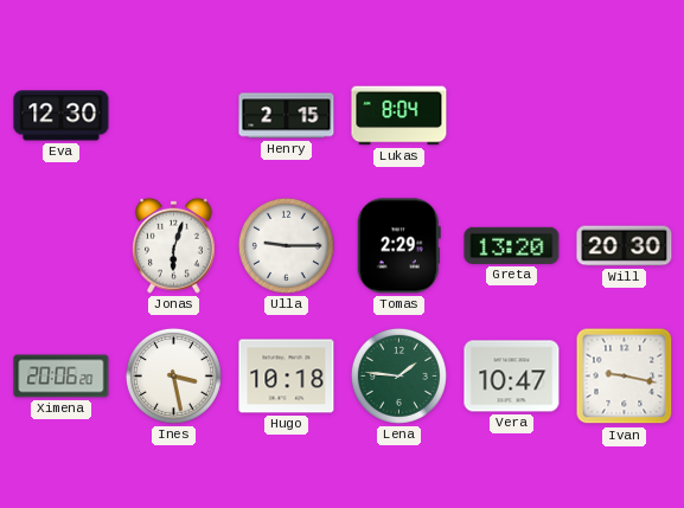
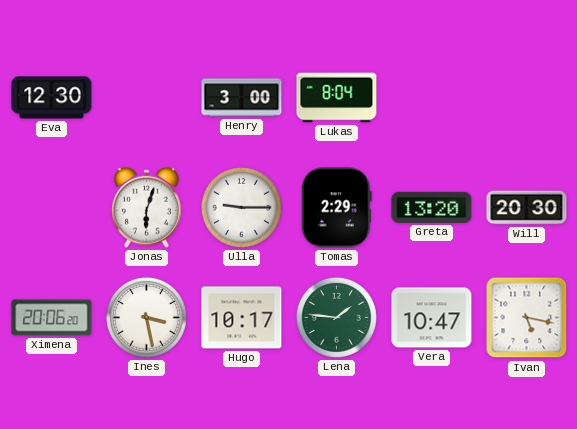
Henry: 2:15 -> 3:00 (242, 98)
Hugo: 10:18 -> 10:17 (242, 318)
Ivan: 9:17 -> 5:17 (527, 318)
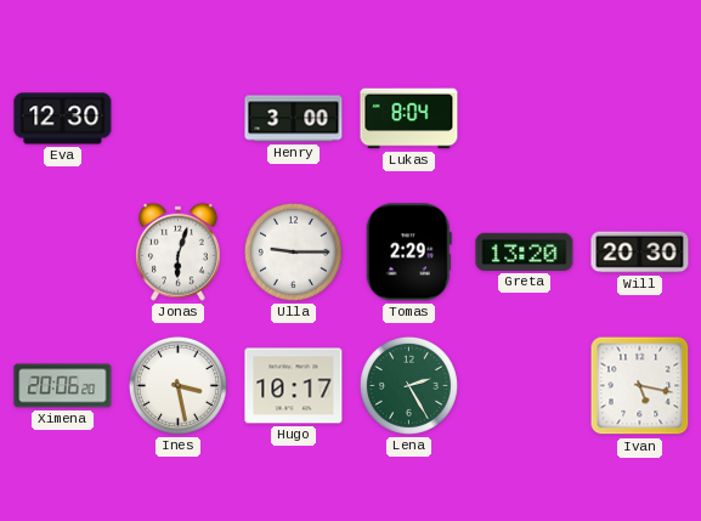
Lena: 1:46 -> 2:25 (408, 385)
Vera: 10:47 -> none (432, 318)
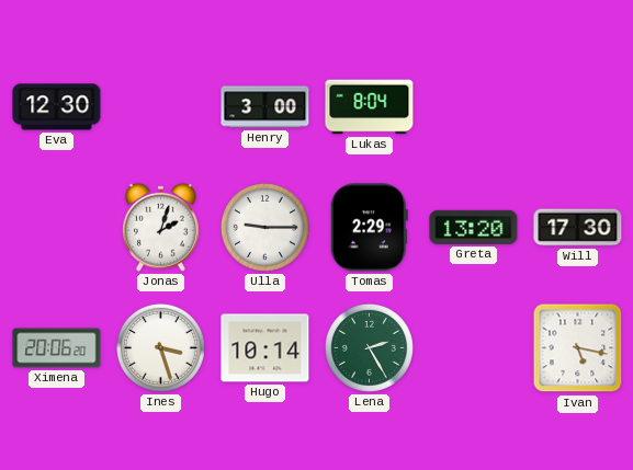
Jonas: 6:03 -> 2:03 (161, 227)
Will: 20:30 -> 17:30 (578, 228)
Ines: 3:28 -> 3:27 (160, 347)
Hugo: 10:17 -> 10:14 (265, 348)
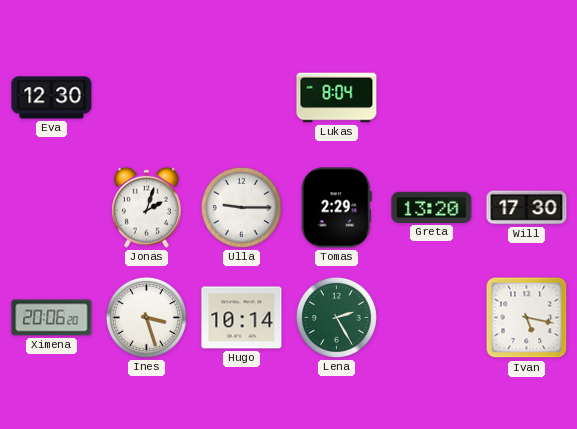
Henry: 3:00 -> none (265, 107)
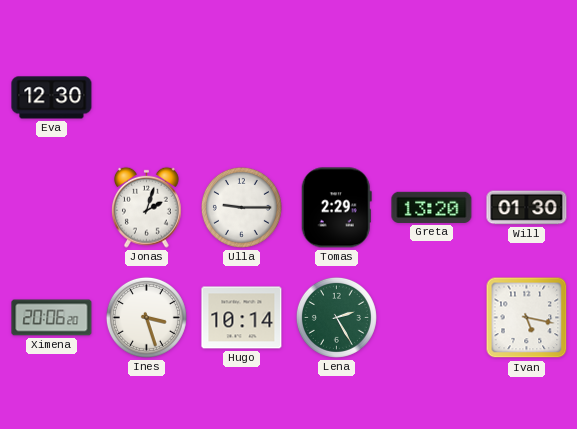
Lukas: 8:04 -> none (337, 98)
Will: 17:30 -> 01:30 (527, 208)
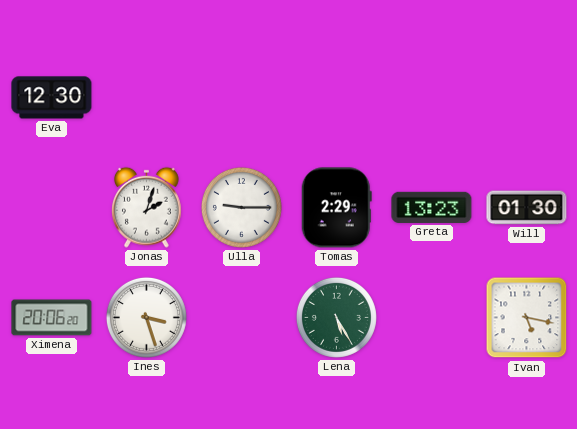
Greta: 13:20 -> 13:23 (432, 207)
Hugo: 10:14 -> none (242, 318)
Lena: 2:25 -> 5:25 (336, 317)
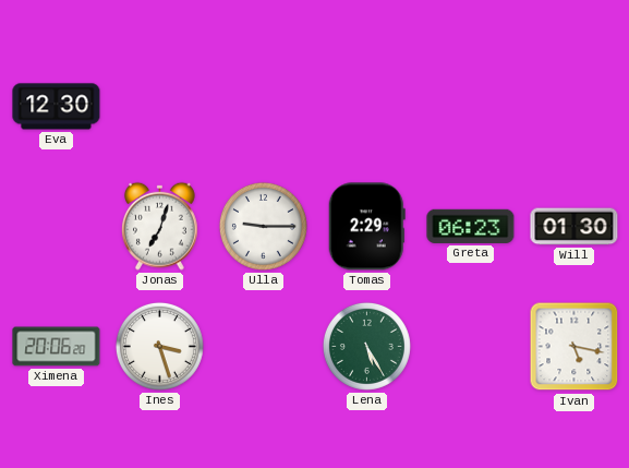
Jonas: 2:03 -> 7:03 (160, 226)
Greta: 13:23 -> 06:23 (471, 226)
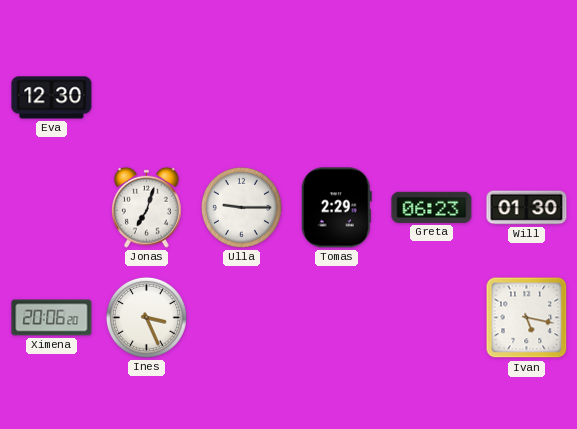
Ines: 3:27 -> 3:26 (146, 317)
Lena: 5:25 -> none (366, 346)
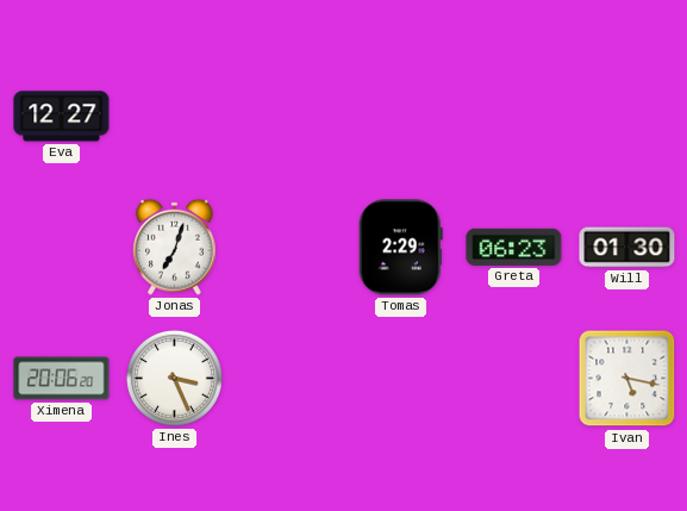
Eva: 12:30 -> 12:27 (62, 117)
Ulla: 9:15 -> none (241, 207)
